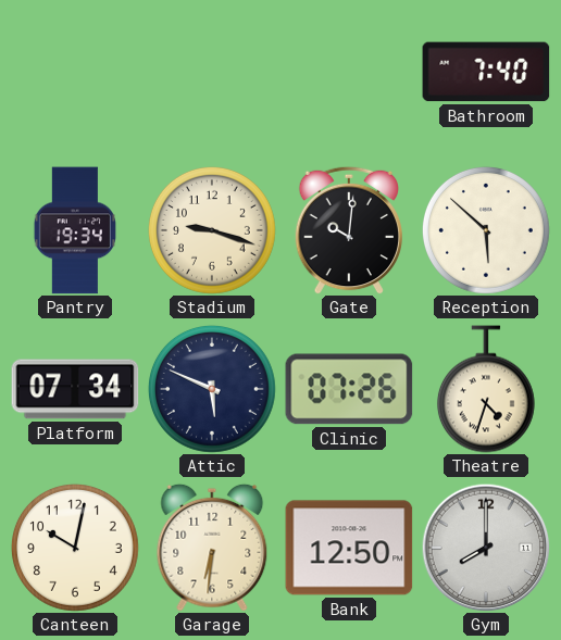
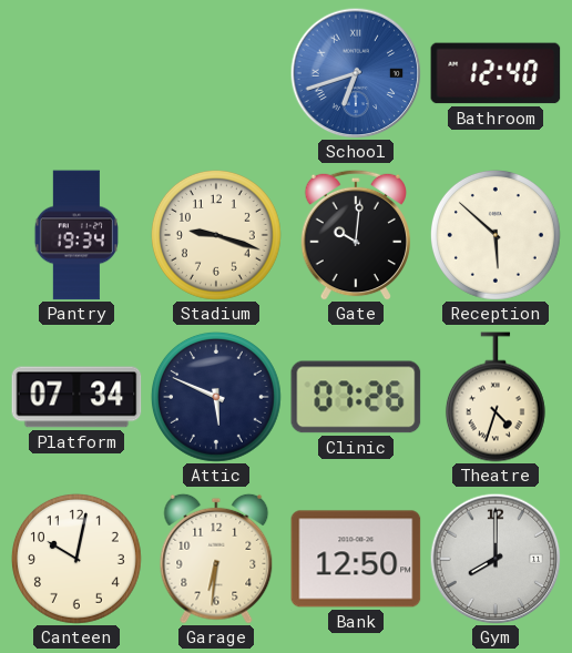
School: none -> 6:42 (356, 73)
Bathroom: 7:40 -> 12:40 (496, 73)
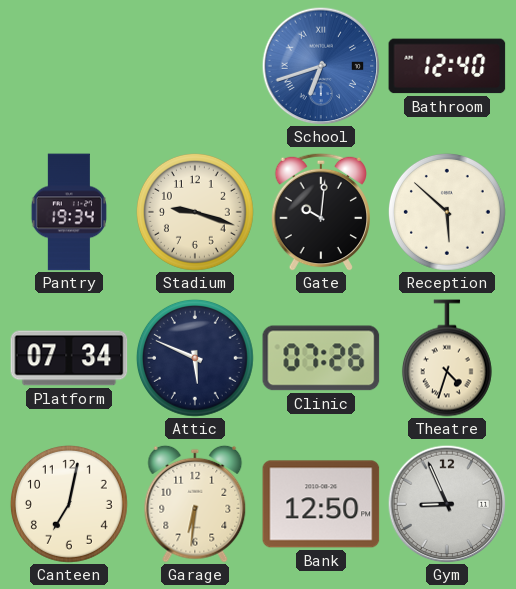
Canteen: 10:02 -> 7:02 (69, 504)
Gym: 8:00 -> 8:56 (447, 504)
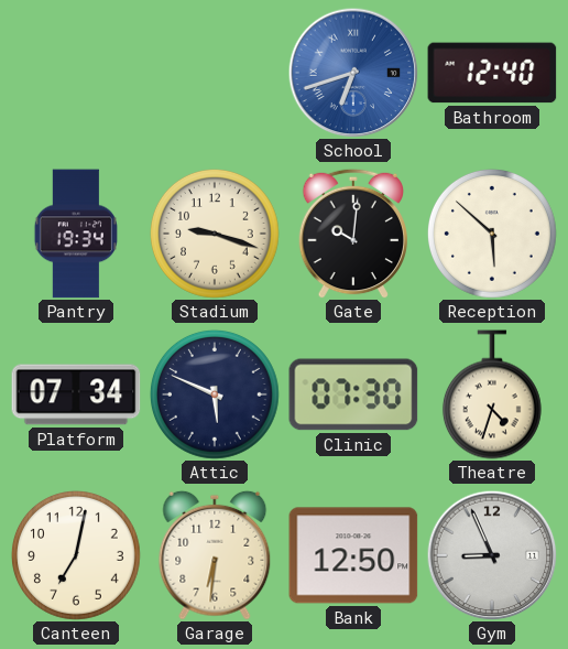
Clinic: 07:26 -> 07:30 (353, 394)
